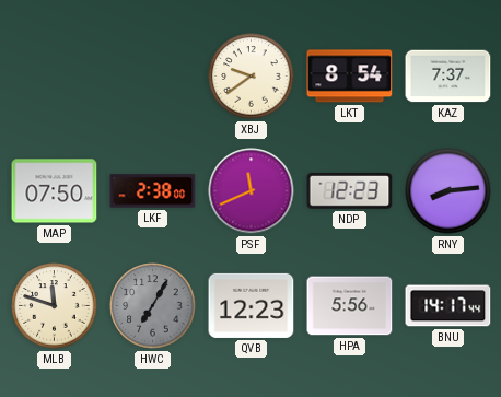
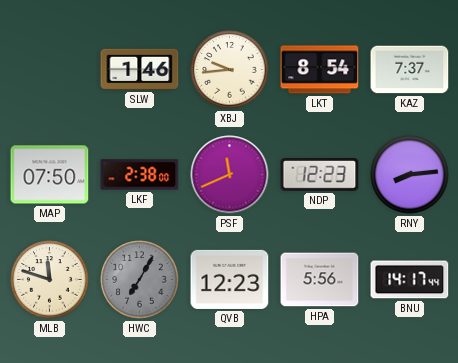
SLW: none -> 1:46 (140, 69)
XBJ: 9:39 -> 9:44 (230, 70)
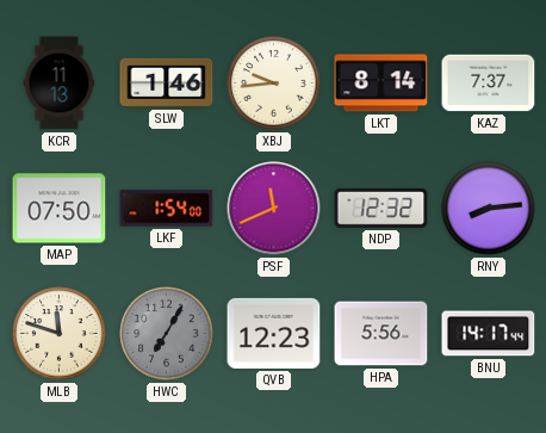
KCR: none -> 11:13 (60, 83)
LKT: 8:54 -> 8:14 (381, 83)
LKF: 2:38 -> 1:54 (167, 209)
NDP: 12:23 -> 12:32 (381, 209)
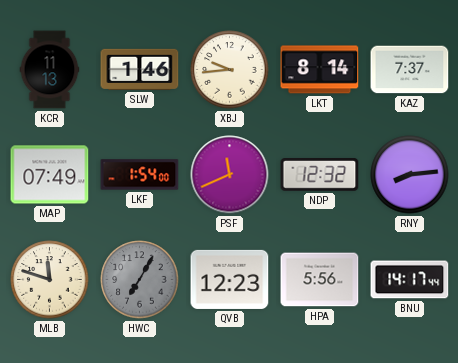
MAP: 07:50 -> 07:49 (50, 175)
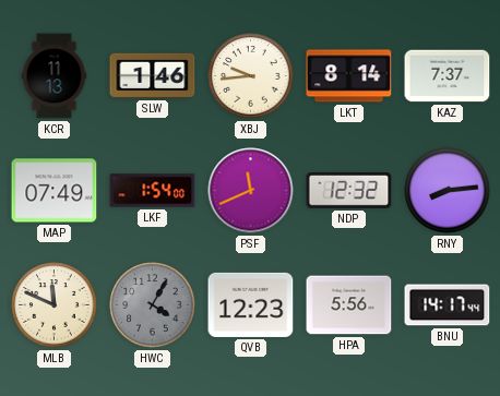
MLB: 11:48 -> 11:49 (55, 305)
HWC: 7:05 -> 4:05 (153, 305)
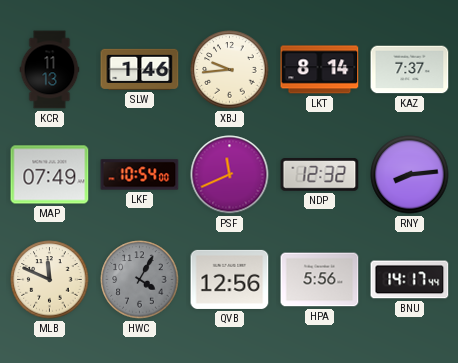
LKF: 1:54 -> 10:54 (140, 175)
QVB: 12:23 -> 12:56 (230, 279)
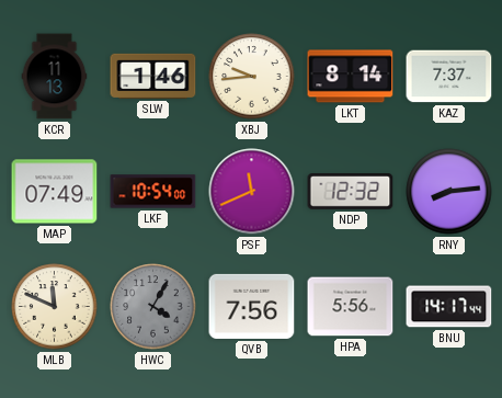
QVB: 12:56 -> 7:56 (252, 306)
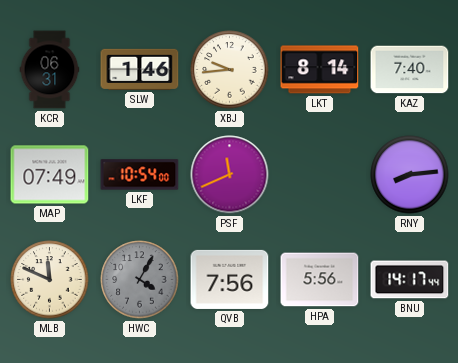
KCR: 11:13 -> 06:31 (50, 70)
KAZ: 7:37 -> 7:40 (410, 70)
NDP: 12:32 -> none (351, 192)
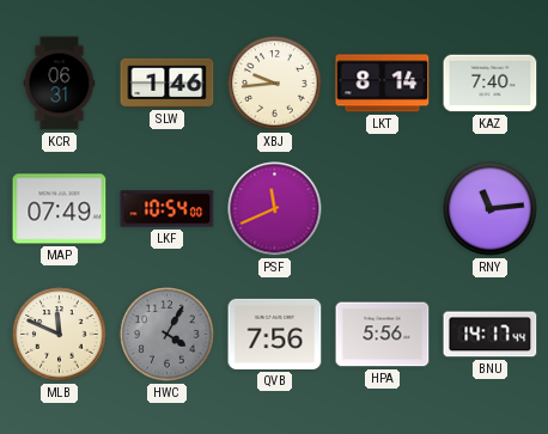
RNY: 8:14 -> 11:14 (491, 209)
